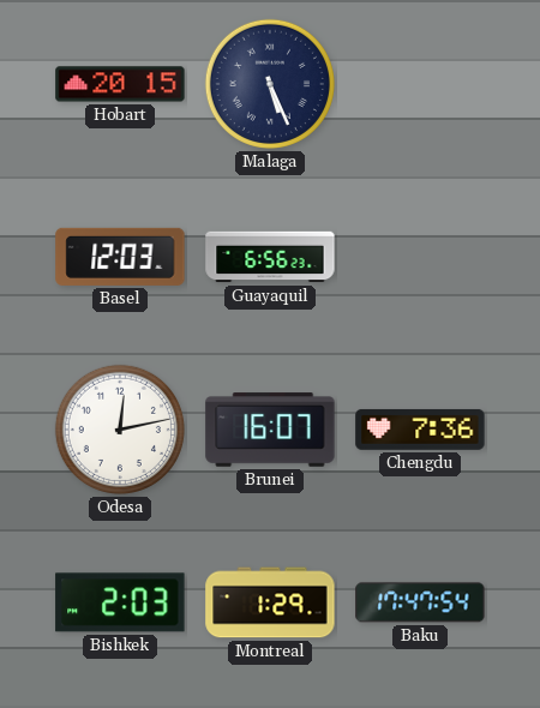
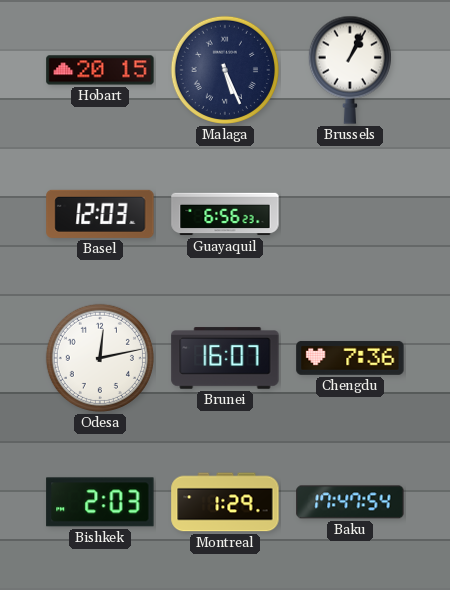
Brussels: none -> 1:04 (350, 70)
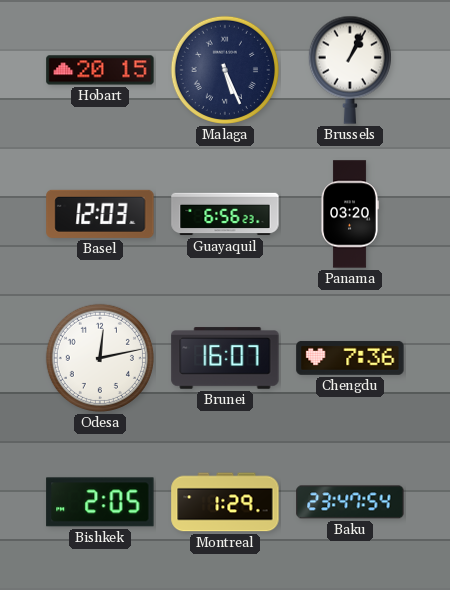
Panama: none -> 03:20 (350, 214)
Bishkek: 2:03 -> 2:05 (100, 502)
Baku: 17:47 -> 23:47 (350, 502)
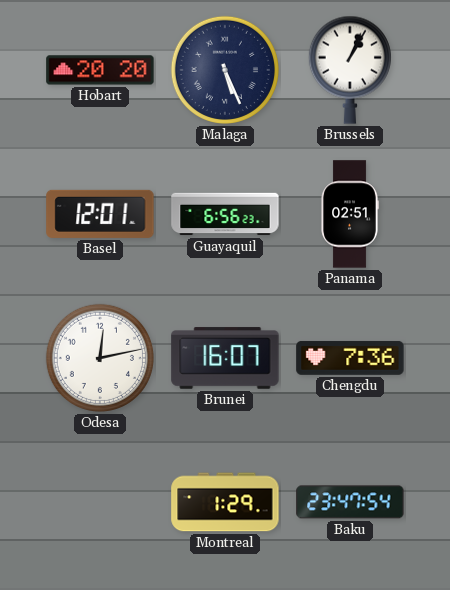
Hobart: 20:15 -> 20:20 (100, 70)
Basel: 12:03 -> 12:01 (100, 214)
Panama: 03:20 -> 02:51 (350, 214)
Bishkek: 2:05 -> none (100, 502)
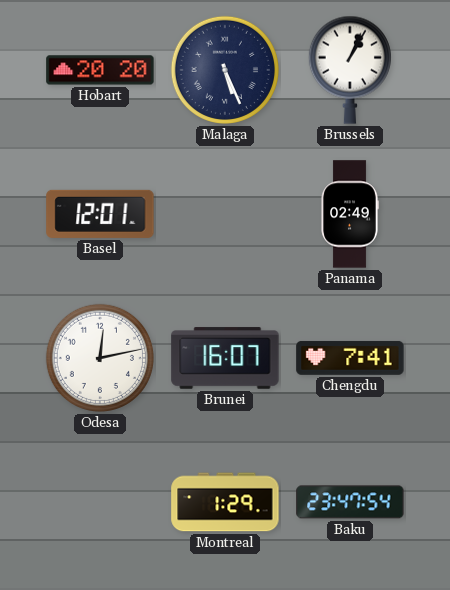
Guayaquil: 6:56 -> none (225, 214)
Panama: 02:51 -> 02:49 (350, 214)
Chengdu: 7:36 -> 7:41 (350, 358)
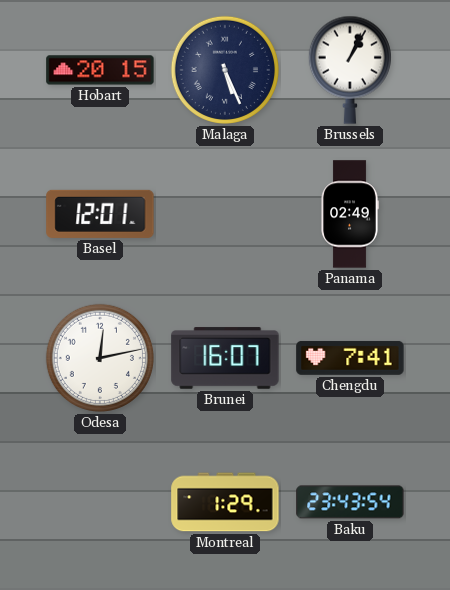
Hobart: 20:20 -> 20:15 (100, 70)
Baku: 23:47 -> 23:43 (350, 502)
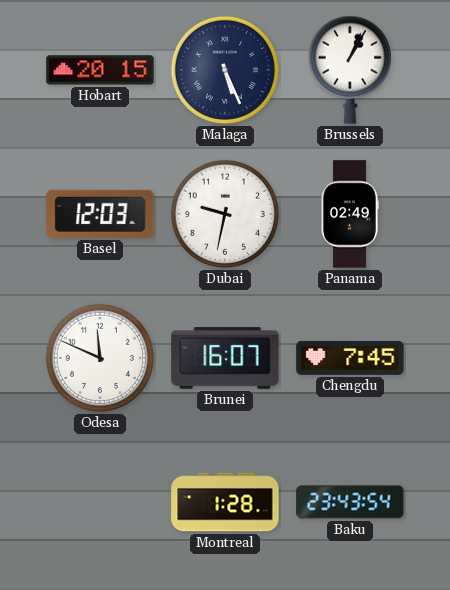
Basel: 12:01 -> 12:03 (100, 214)
Dubai: none -> 9:32 (225, 214)
Odesa: 12:13 -> 11:49 (100, 358)
Chengdu: 7:41 -> 7:45 (350, 358)
Montreal: 1:29 -> 1:28 (225, 502)
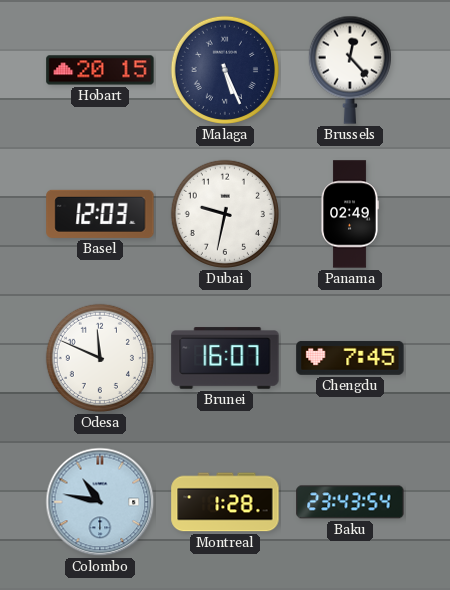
Brussels: 1:04 -> 12:23 (350, 70)
Colombo: none -> 10:47 (100, 502)
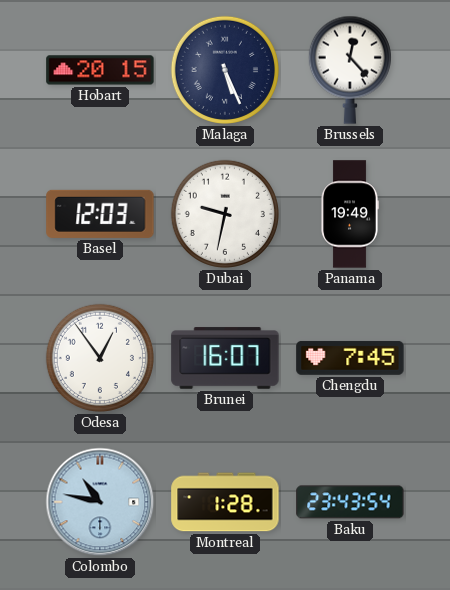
Panama: 02:49 -> 19:49 (350, 214)
Odesa: 11:49 -> 12:54 (100, 358)
